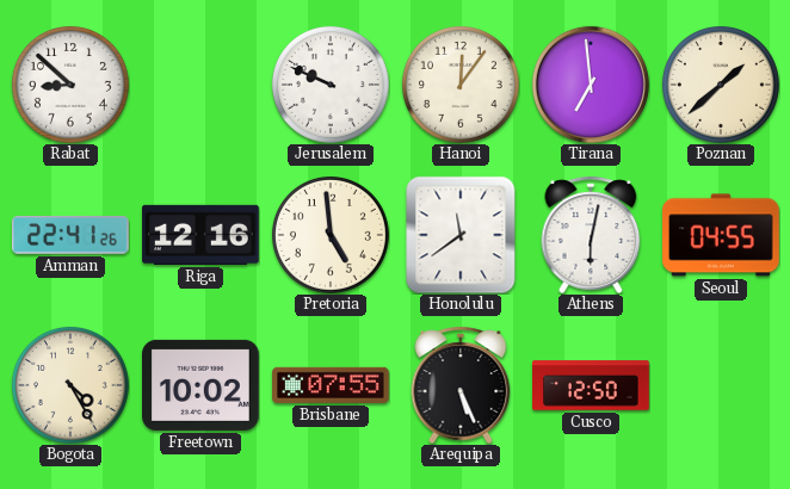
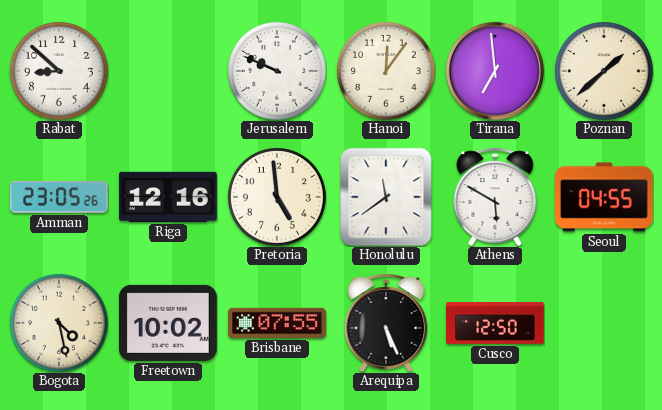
Amman: 22:41 -> 23:05 (59, 198)
Athens: 6:02 -> 5:50 (495, 197)
Bogota: 4:25 -> 4:28 (59, 323)
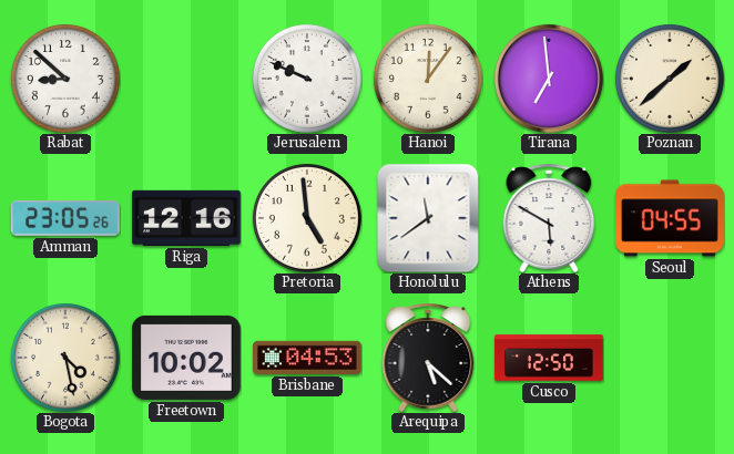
Brisbane: 07:55 -> 04:53 (307, 358)
Arequipa: 5:26 -> 5:22 (428, 358)
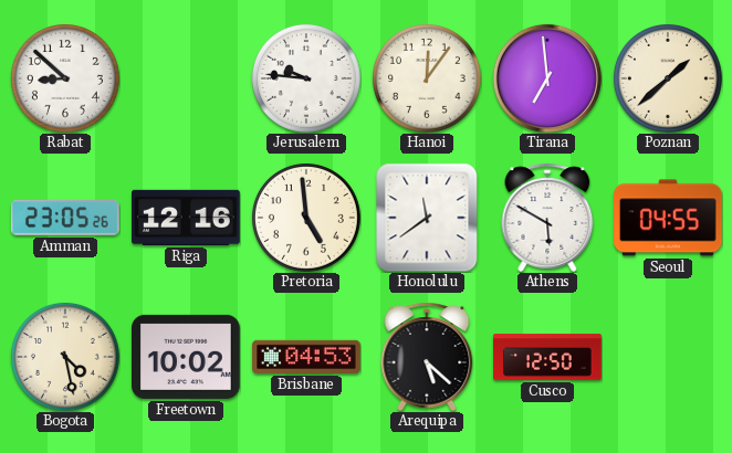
Jerusalem: 9:49 -> 9:46 (306, 78)
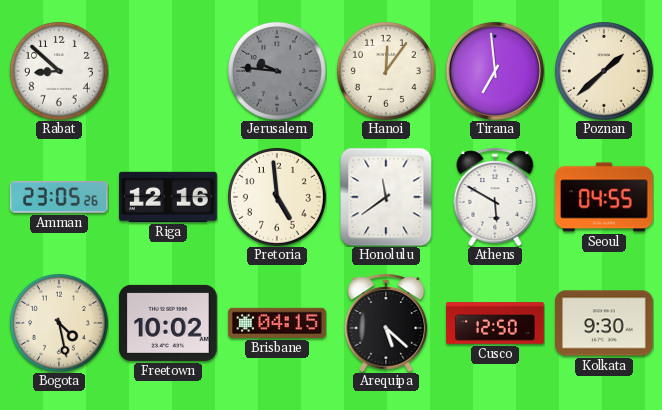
Jerusalem dial: white -> grey (277, 71)
Brisbane: 04:53 -> 04:15 (277, 323)
Kolkata: none -> 9:30 (605, 323)
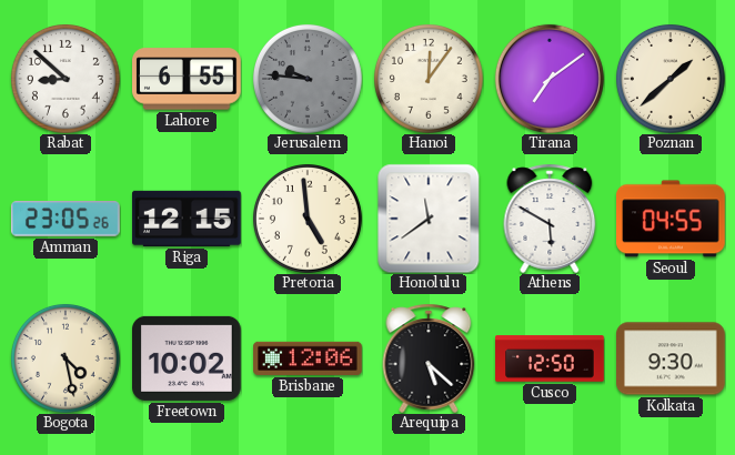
Lahore: none -> 6:55 (188, 79)
Tirana: 6:59 -> 7:09 (550, 79)
Riga: 12:16 -> 12:15 (187, 219)
Brisbane: 04:15 -> 12:06 (308, 358)
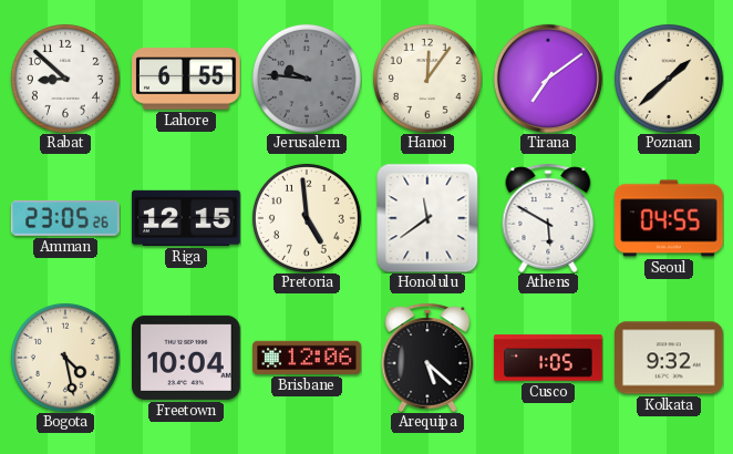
Freetown: 10:02 -> 10:04 (187, 358)
Cusco: 12:50 -> 1:05 (548, 358)
Kolkata: 9:30 -> 9:32 (670, 358)
